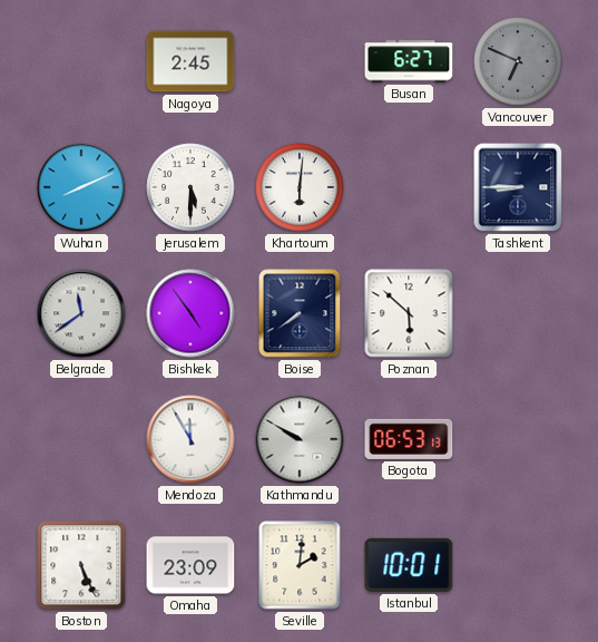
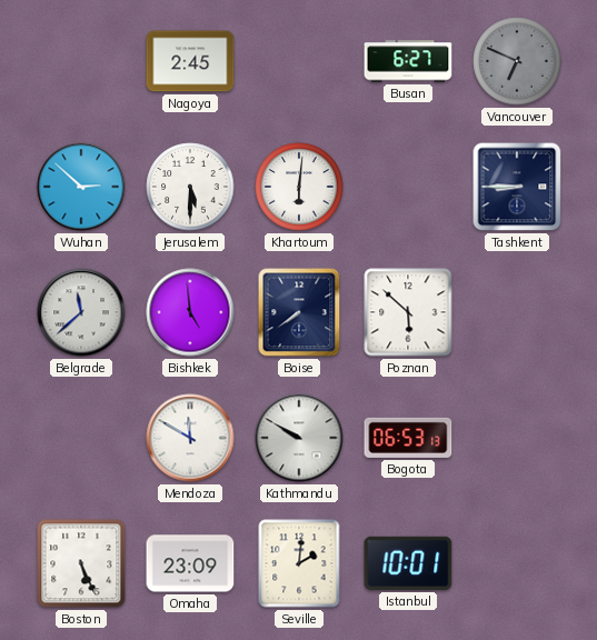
Wuhan: 8:11 -> 2:52 (81, 187)
Belgrade: 11:39 -> 11:38 (81, 312)
Bishkek: 4:54 -> 4:59 (190, 312)
Mendoza: 11:55 -> 11:50 (190, 438)
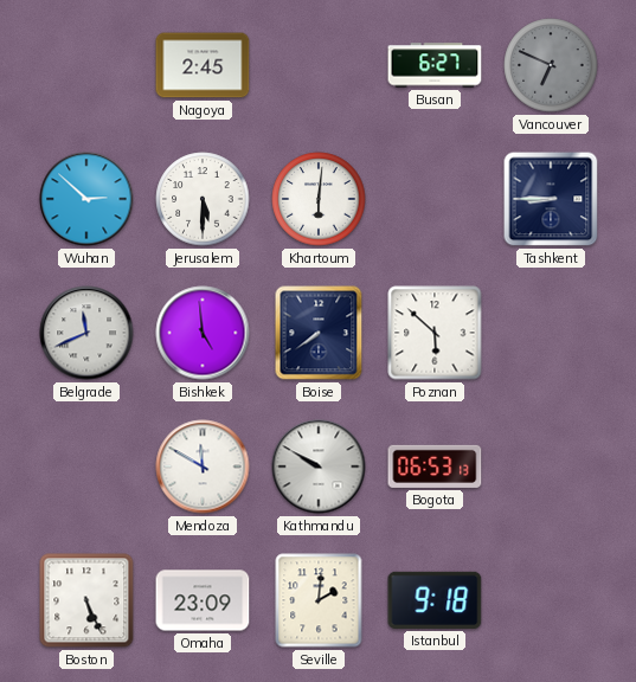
Belgrade: 11:38 -> 11:41 (86, 333)
Istanbul: 10:01 -> 9:18 (435, 600)
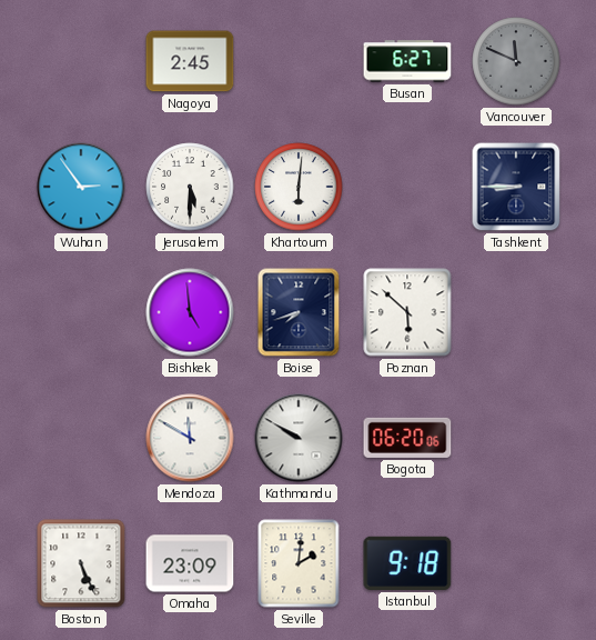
Vancouver: 6:49 -> 11:49 (516, 61)
Wuhan: 2:52 -> 2:54 (81, 187)
Belgrade: 11:41 -> none (86, 333)
Boise: 7:39 -> 7:42 (299, 312)
Bogota: 06:53 -> 06:20 (407, 438)
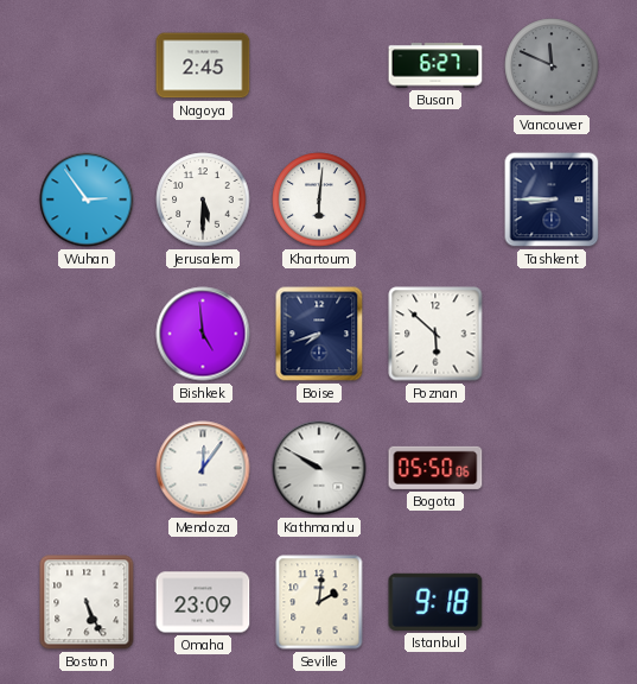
Mendoza: 11:50 -> 12:06 (203, 468)
Bogota: 06:20 -> 05:50 (435, 468)
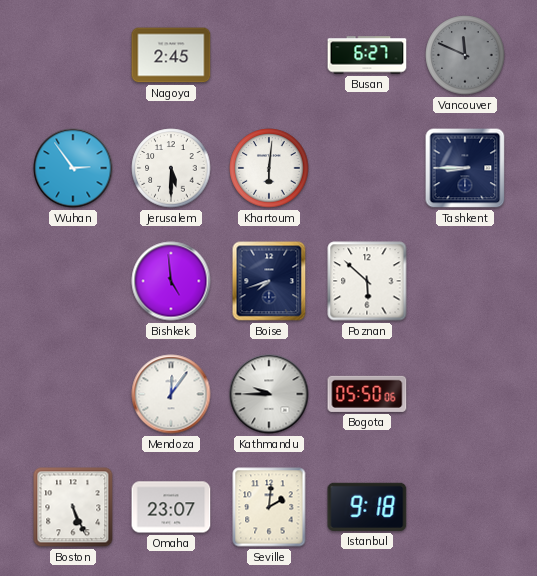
Kathmandu: 9:50 -> 9:45 (269, 394)
Omaha: 23:09 -> 23:07 (171, 507)
